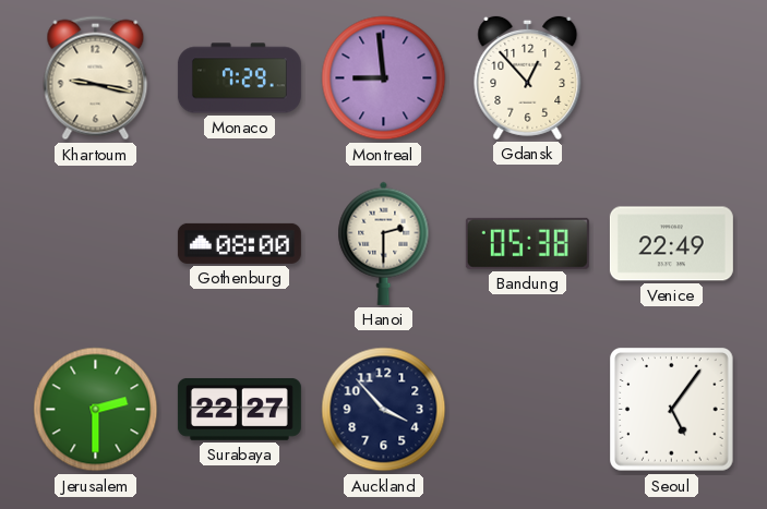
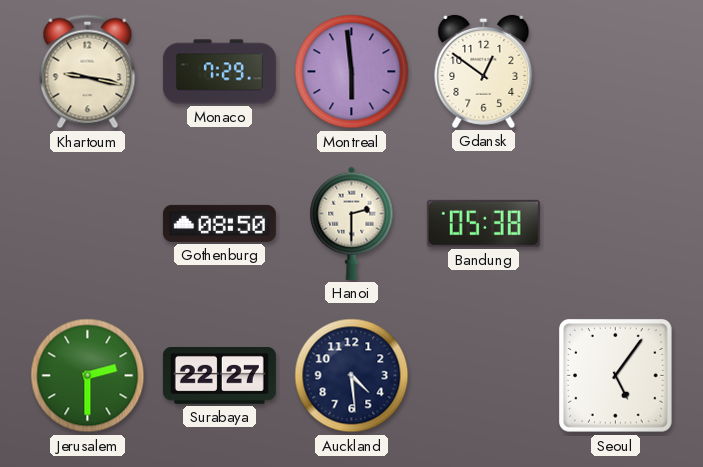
Montreal: 8:59 -> 5:59 (352, 72)
Gdansk: 12:53 -> 12:51 (484, 71)
Gothenburg: 08:00 -> 08:50 (219, 223)
Venice: 22:49 -> none (671, 244)
Auckland: 3:53 -> 4:29 (352, 376)
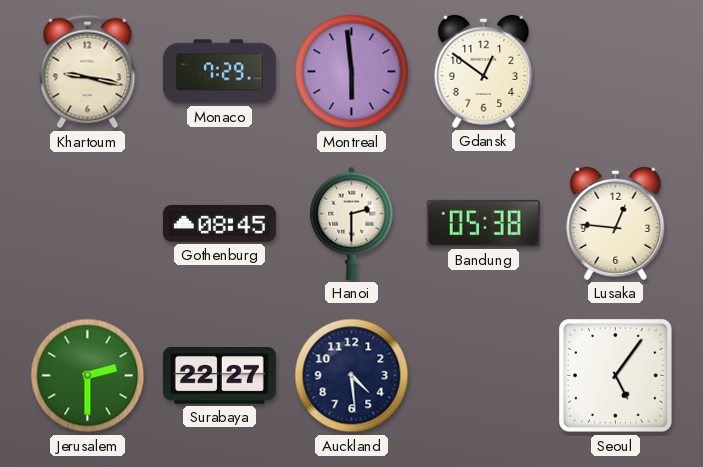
Gothenburg: 08:50 -> 08:45 (219, 223)
Lusaka: none -> 12:46 (616, 223)
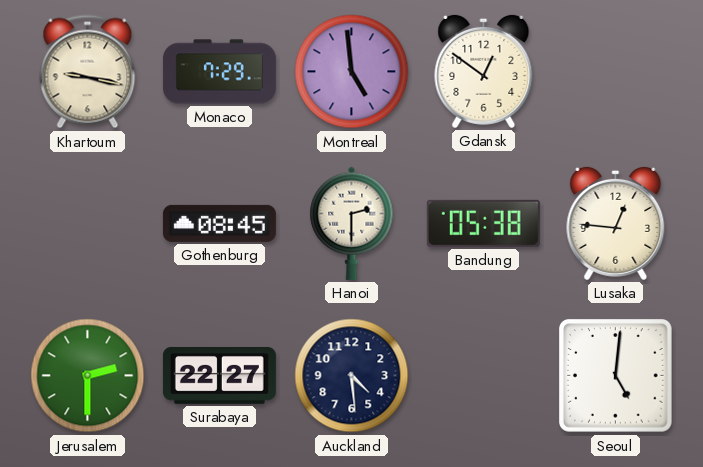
Montreal: 5:59 -> 4:59 (352, 72)
Seoul: 5:06 -> 5:01 (616, 376)
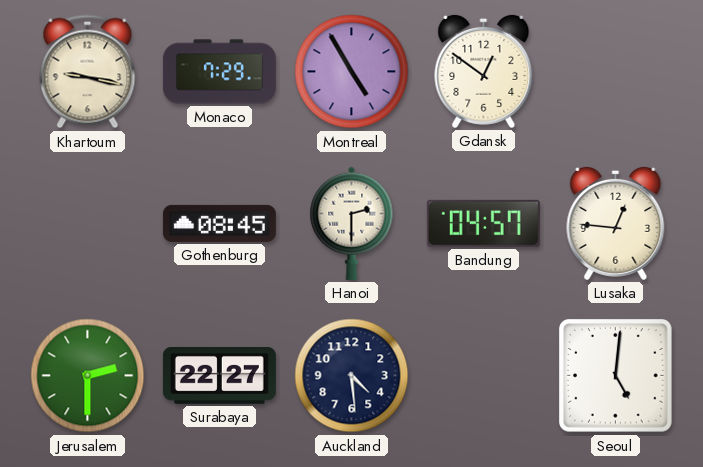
Montreal: 4:59 -> 4:55 (352, 72)
Bandung: 05:38 -> 04:57 (483, 223)
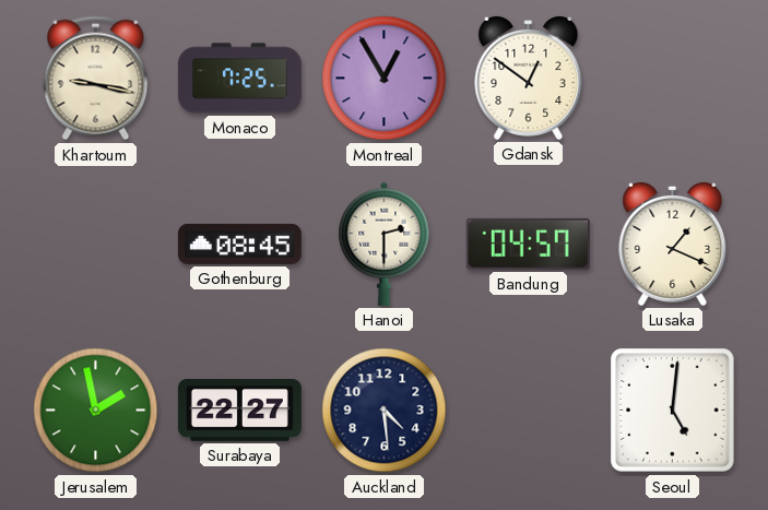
Monaco: 7:29 -> 7:25 (239, 79)
Montreal: 4:55 -> 12:55 (385, 79)
Lusaka: 12:46 -> 1:19 (673, 244)
Jerusalem: 2:30 -> 1:58 (96, 411)
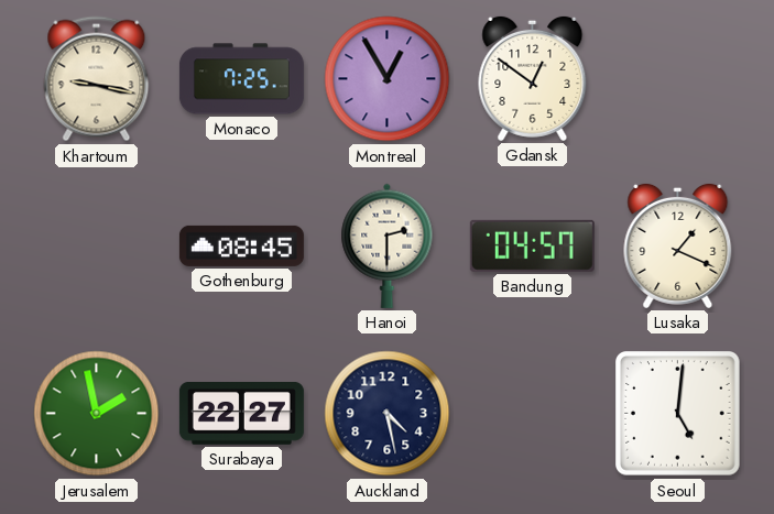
Auckland: 4:29 -> 4:28 (388, 414)
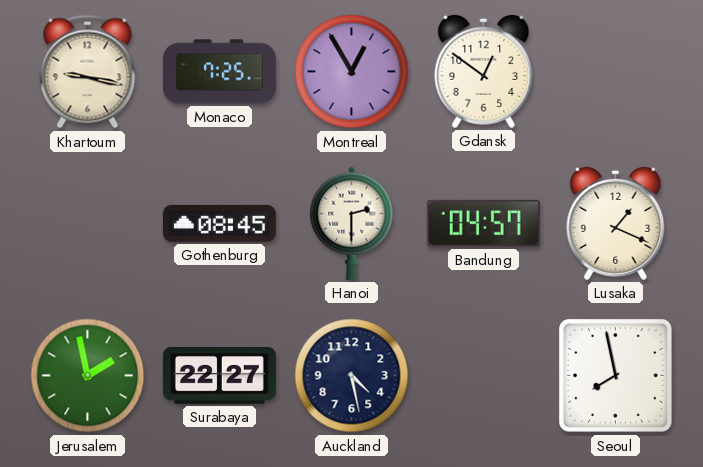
Seoul: 5:01 -> 7:58 (616, 376)
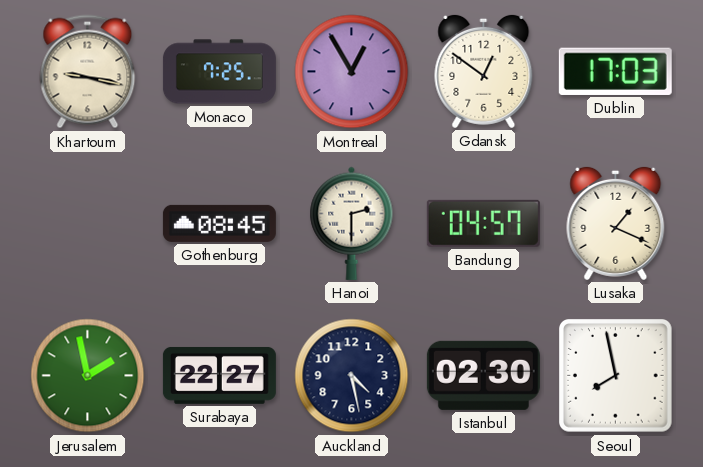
Dublin: none -> 17:03 (615, 71)
Istanbul: none -> 02:30 (483, 375)
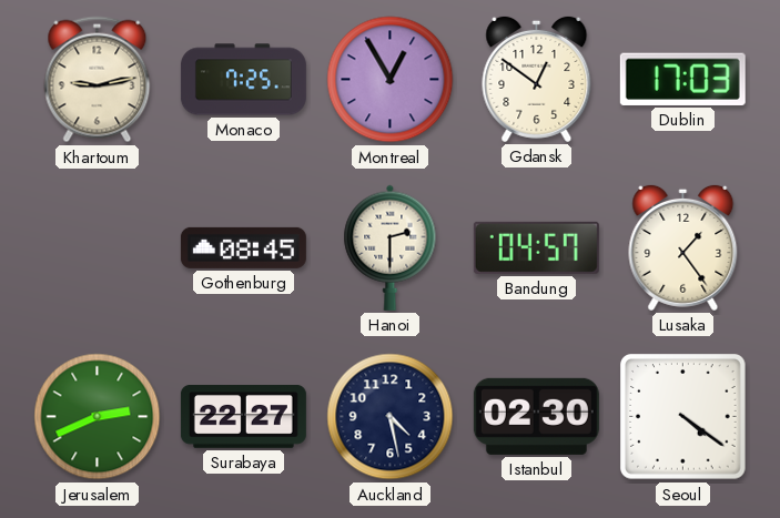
Khartoum: 9:17 -> 9:13 (98, 80)
Lusaka: 1:19 -> 1:24 (683, 247)
Jerusalem: 1:58 -> 2:41 (98, 417)
Seoul: 7:58 -> 4:21 (683, 417)
